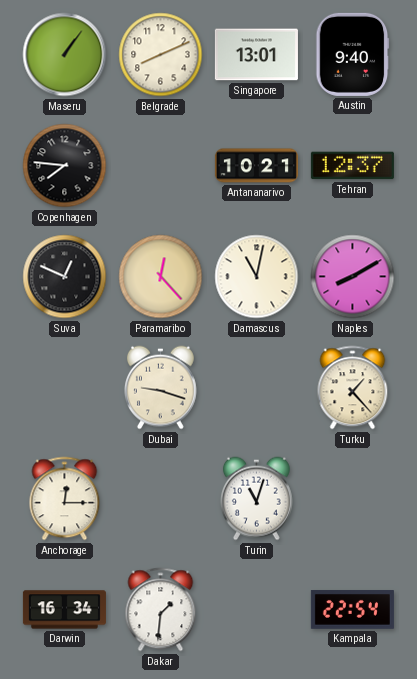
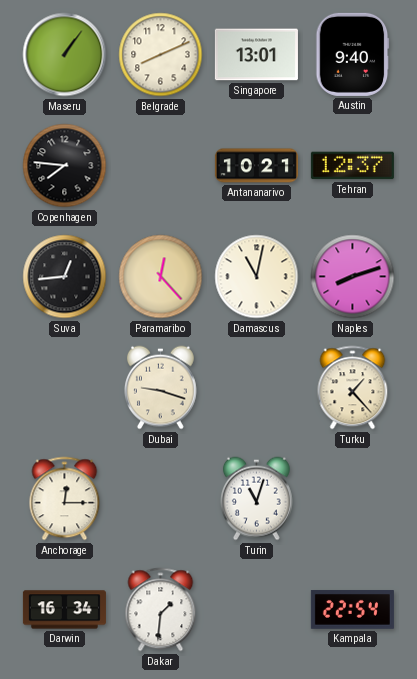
Suva: 12:49 -> 12:44 (65, 277)
Naples: 8:10 -> 8:12 (353, 277)
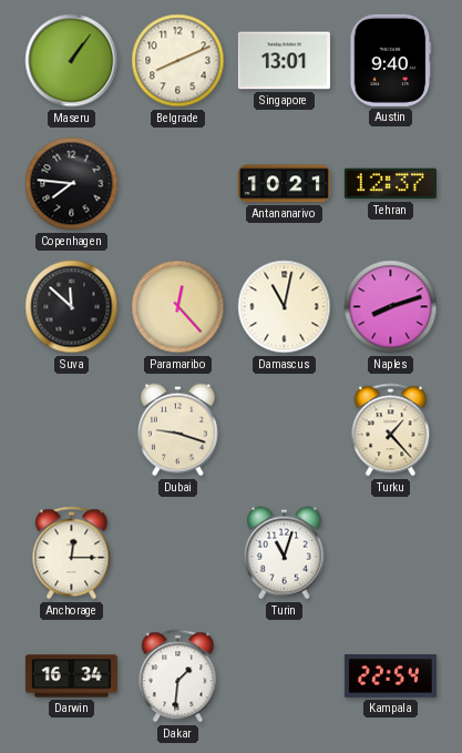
Suva: 12:44 -> 11:52 (72, 307)
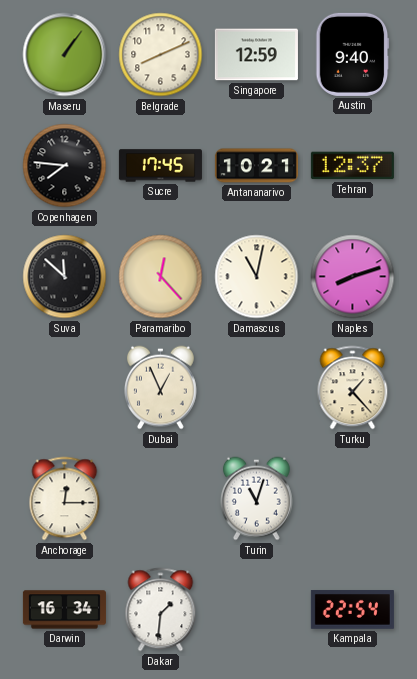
Singapore: 13:01 -> 12:59 (256, 55)
Sucre: none -> 17:45 (160, 166)
Dubai: 9:18 -> 12:56 (160, 388)
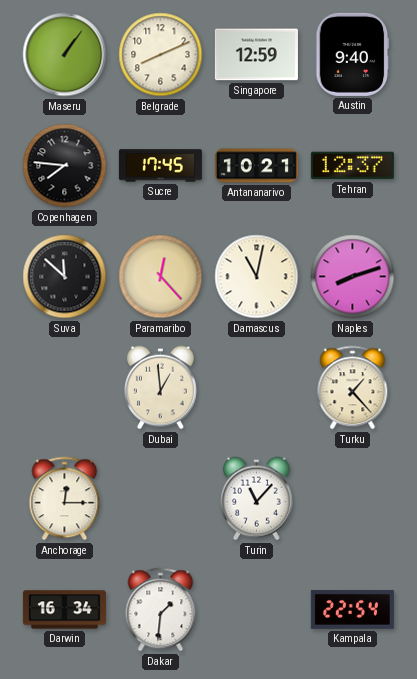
Dubai: 12:56 -> 12:59 (160, 388)
Turin: 11:03 -> 11:07 (256, 499)
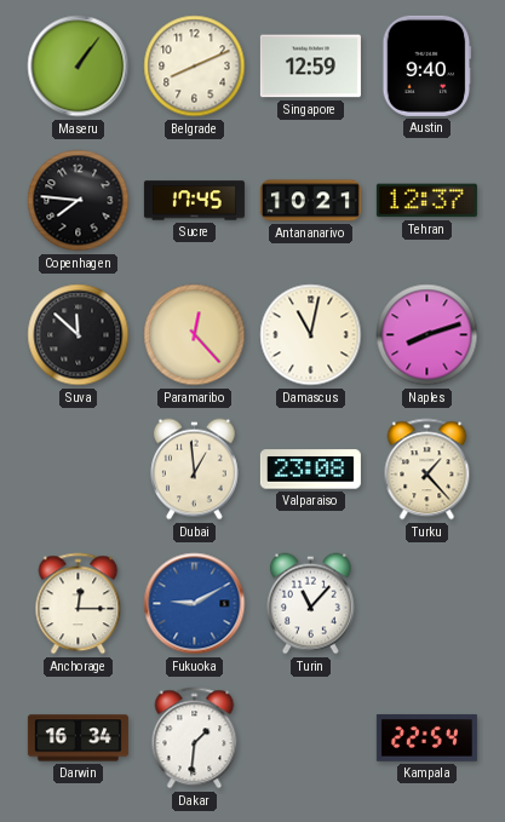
Valparaiso: none -> 23:08 (310, 470)
Fukuoka: none -> 9:10 (195, 604)
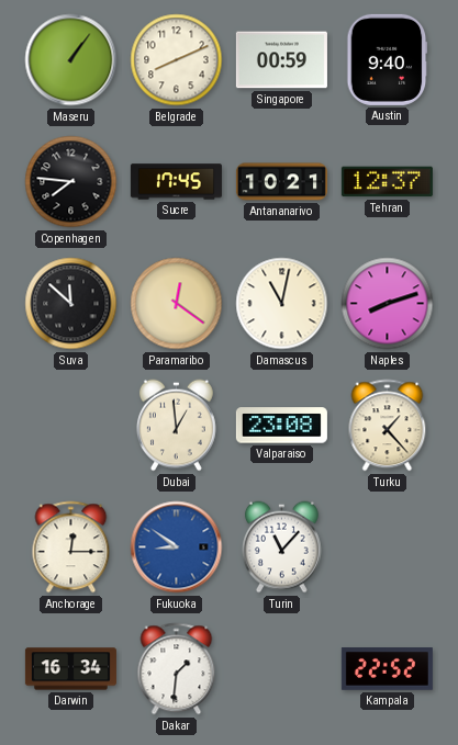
Singapore: 12:59 -> 00:59 (281, 60)
Paramaribo: 12:23 -> 12:21 (177, 304)
Fukuoka: 9:10 -> 8:51 (177, 548)
Kampala: 22:54 -> 22:52 (387, 669)
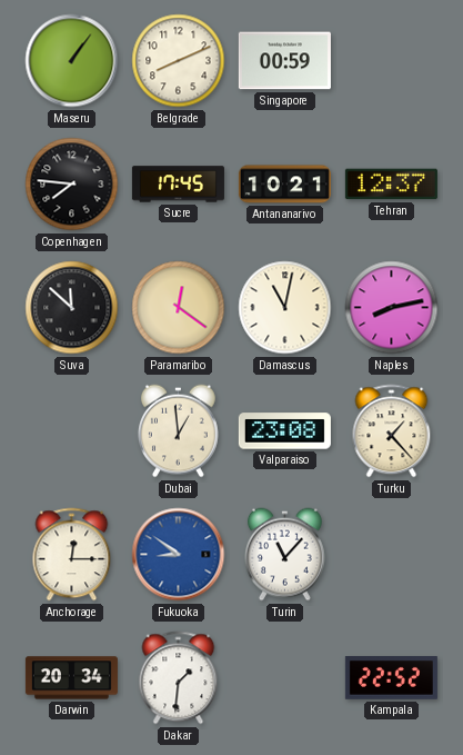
Austin: 9:40 -> none (388, 59)
Naples: 8:12 -> 8:13 (392, 308)
Darwin: 16:34 -> 20:34 (71, 678)
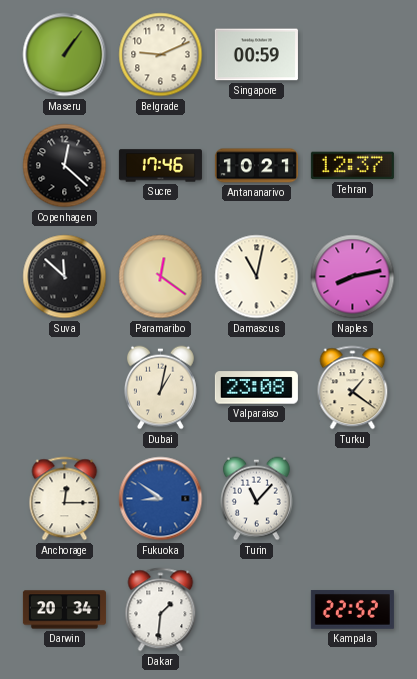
Belgrade: 8:11 -> 9:11 (161, 55)
Copenhagen: 7:46 -> 12:22 (65, 166)
Sucre: 17:45 -> 17:46 (160, 166)
Dubai: 12:59 -> 1:02 (160, 388)
Turku: 1:23 -> 1:21 (353, 388)
